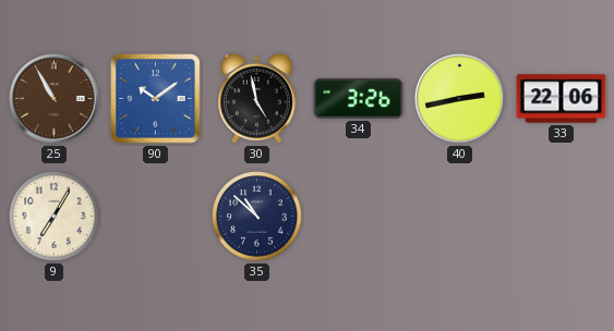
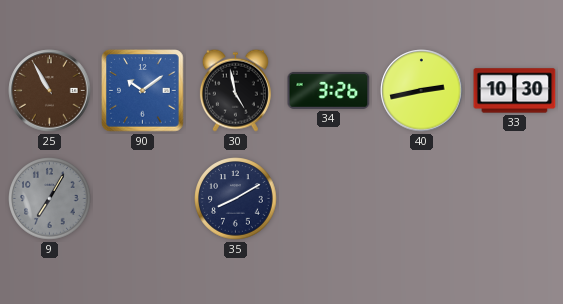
33: 22:06 -> 10:30 (515, 91)
9 dial: cream -> grey (50, 199)
35: 10:52 -> 8:10 (236, 199)
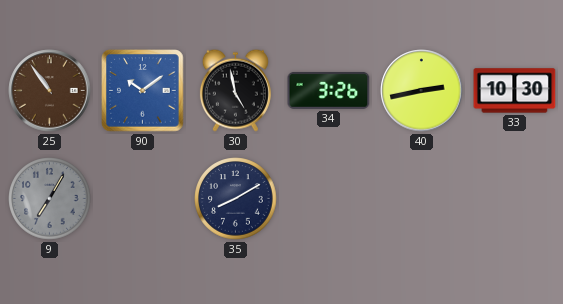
25: 10:55 -> 10:54 (50, 91)
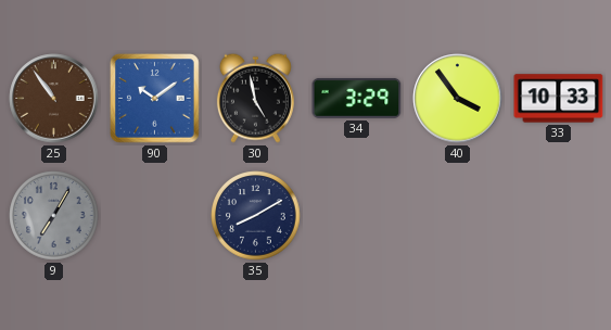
34: 3:26 -> 3:29 (357, 98)
40: 2:43 -> 3:54 (458, 99)
33: 10:30 -> 10:33 (559, 99)
